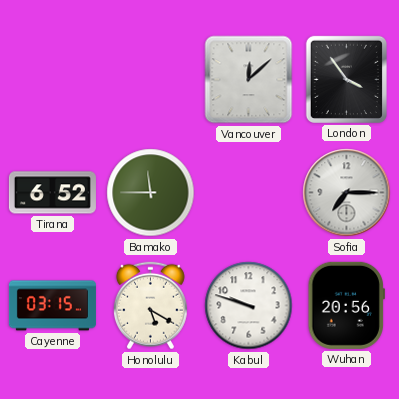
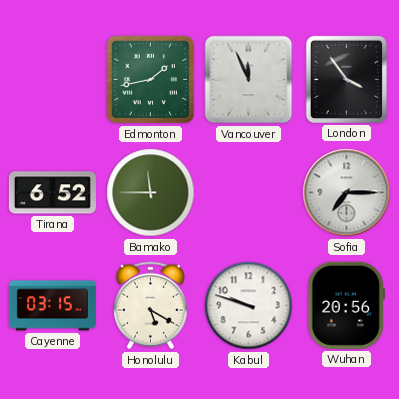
Edmonton: none -> 1:43 (151, 80)
Vancouver: 12:08 -> 11:56 (249, 80)
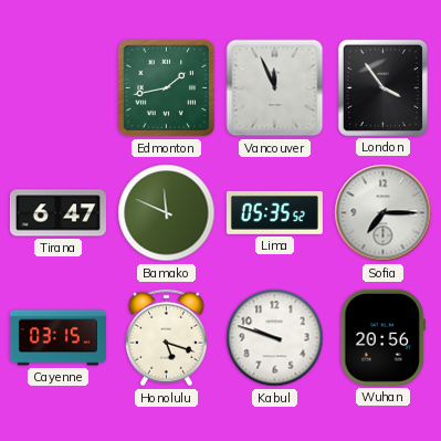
Tirana: 6:52 -> 6:47 (57, 213)
Bamako: 11:45 -> 11:49 (167, 213)
Lima: none -> 05:35 (274, 212)
Honolulu: 5:20 -> 5:18 (166, 338)
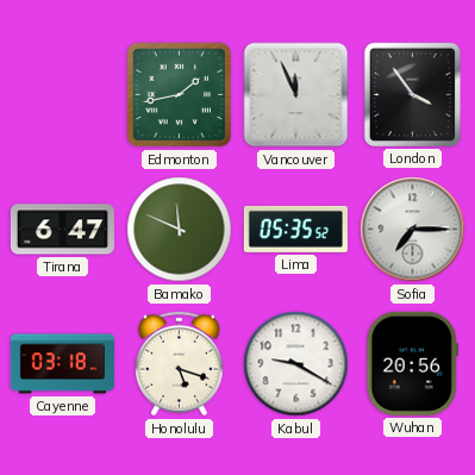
Cayenne: 03:15 -> 03:18 (62, 364)
Kabul: 9:48 -> 9:20 (296, 364)
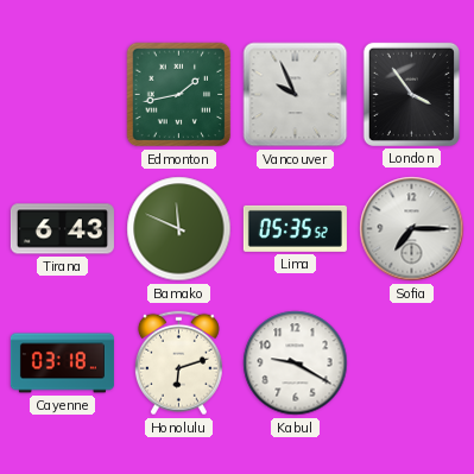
Vancouver: 11:56 -> 9:56 (296, 95)
Tirana: 6:47 -> 6:43 (62, 229)
Honolulu: 5:18 -> 6:12 (178, 364)
Wuhan: 20:56 -> none (412, 363)
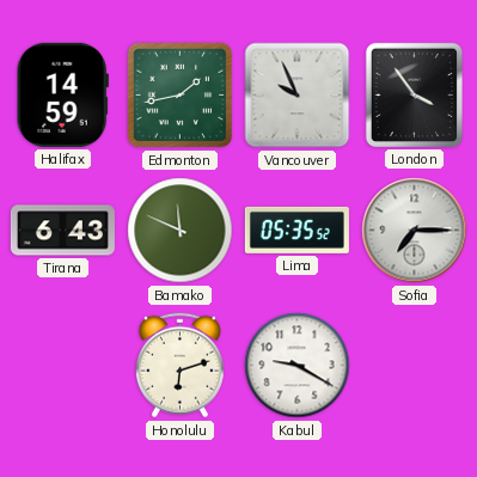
Halifax: none -> 14:59 (62, 94)
Cayenne: 03:18 -> none (62, 364)
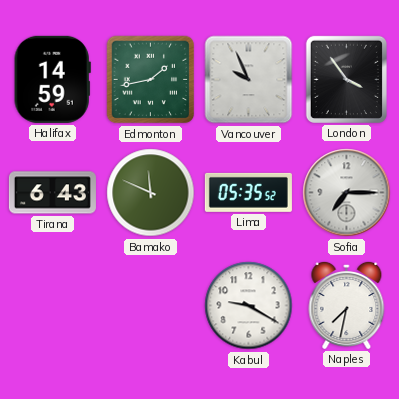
Honolulu: 6:12 -> none (179, 366)
Naples: none -> 7:32 (347, 305)
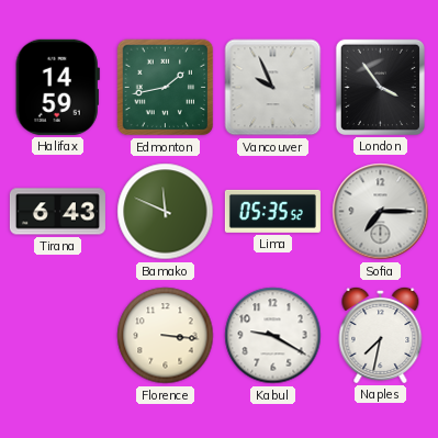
Florence: none -> 3:16 (166, 336)
